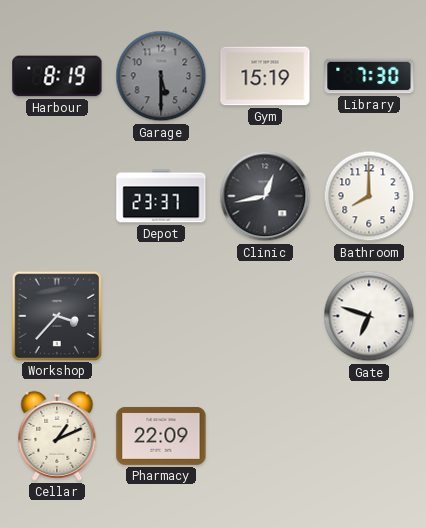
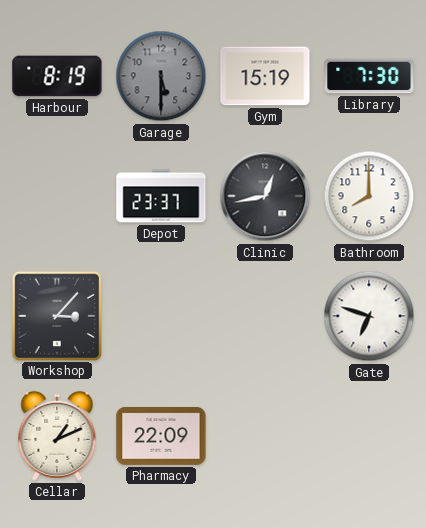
Workshop: 3:37 -> 3:07 (56, 315)
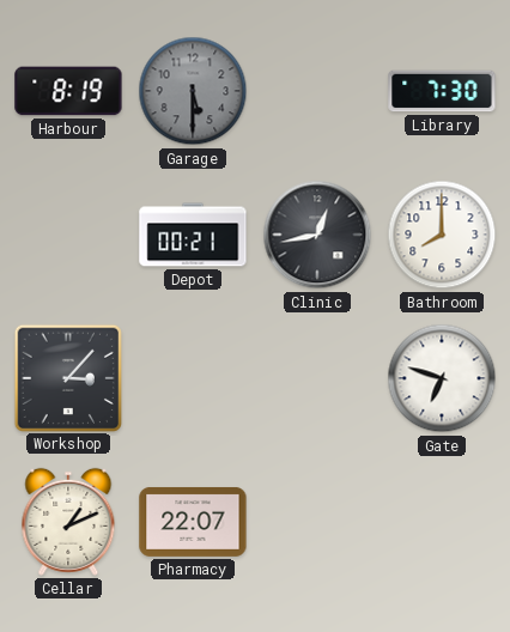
Gym: 15:19 -> none (265, 76)
Depot: 23:37 -> 00:21 (193, 235)
Pharmacy: 22:09 -> 22:07 (193, 522)
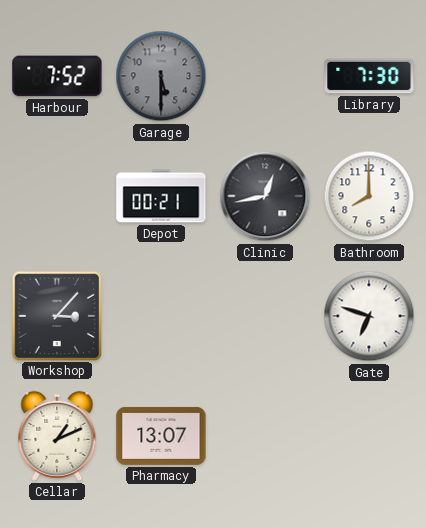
Harbour: 8:19 -> 7:52 (57, 76)
Pharmacy: 22:07 -> 13:07 (161, 436)
